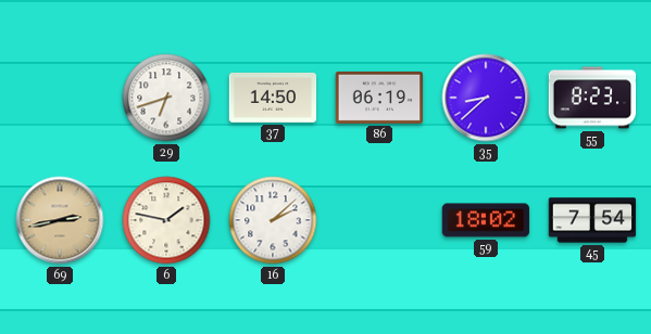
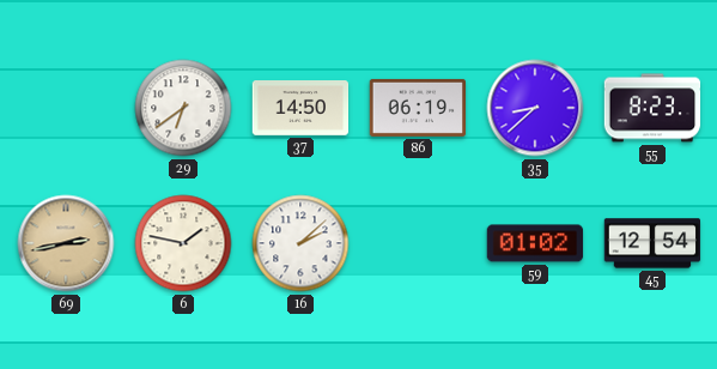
29: 6:42 -> 6:39 (183, 108)
59: 18:02 -> 01:02 (535, 243)
45: 7:54 -> 12:54 (652, 243)
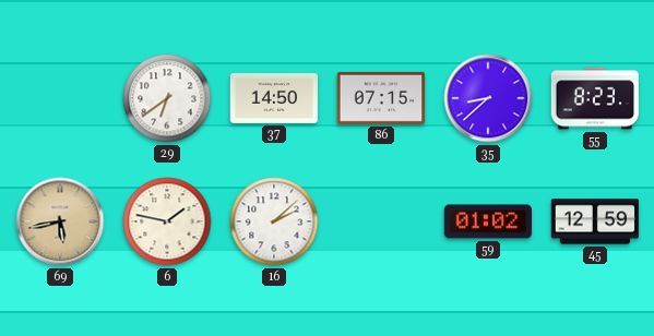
86: 06:19 -> 07:15 (381, 98)
69: 2:43 -> 5:43 (60, 221)
45: 12:54 -> 12:59 (595, 221)
